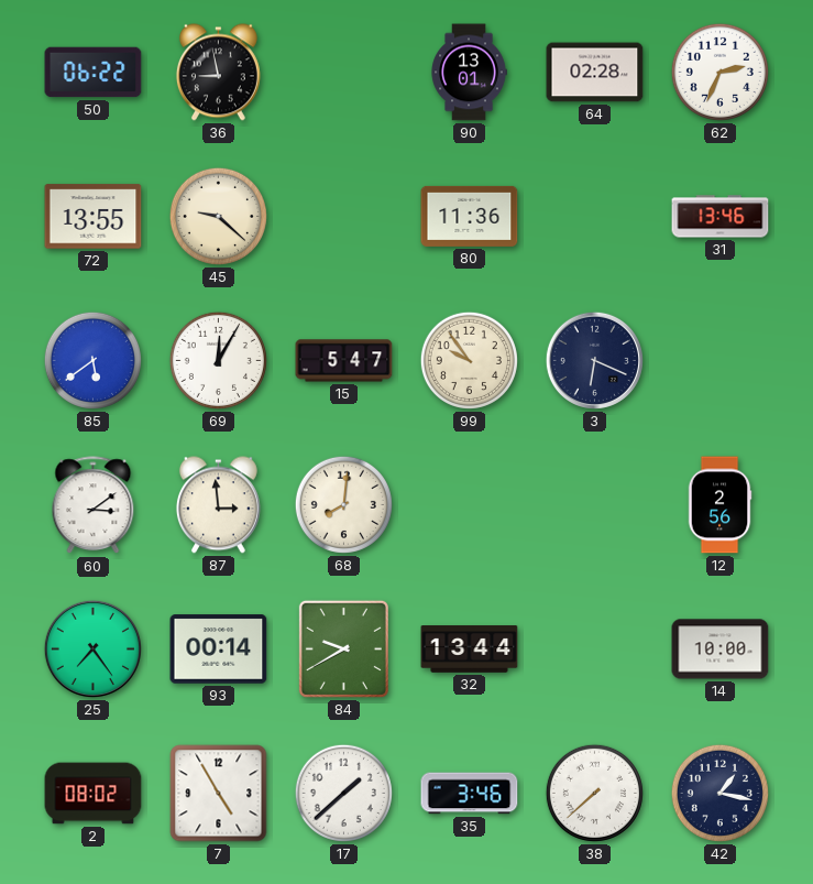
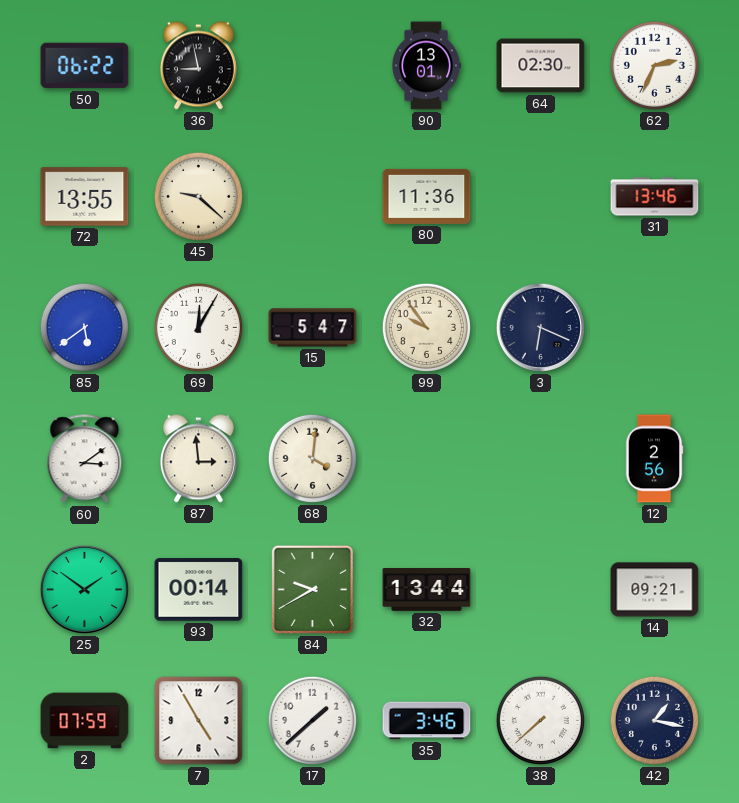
64: 02:28 -> 02:30 (541, 66)
68: 8:01 -> 4:01 (312, 458)
25: 7:24 -> 1:51 (84, 589)
14: 10:00 -> 09:21 (655, 590)
2: 08:02 -> 07:59 (85, 721)
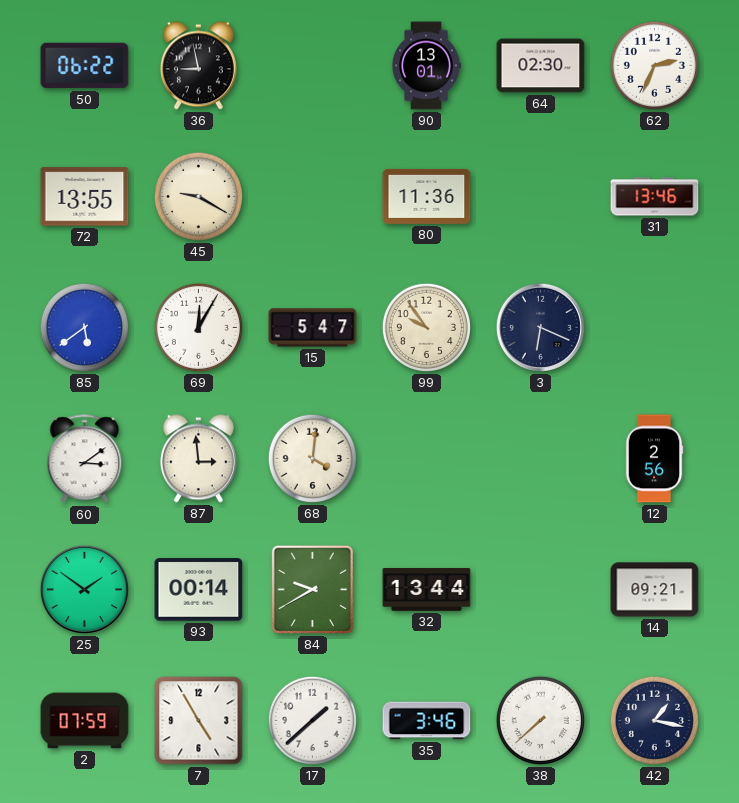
45: 9:22 -> 9:20 (198, 196)
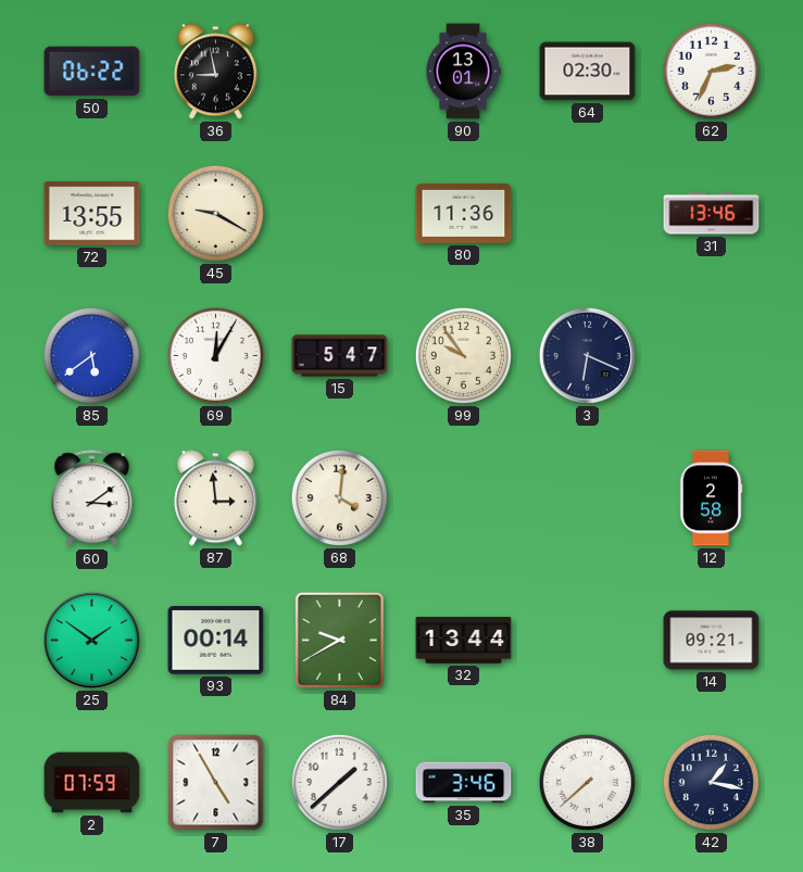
12: 2:56 -> 2:58 (711, 498)
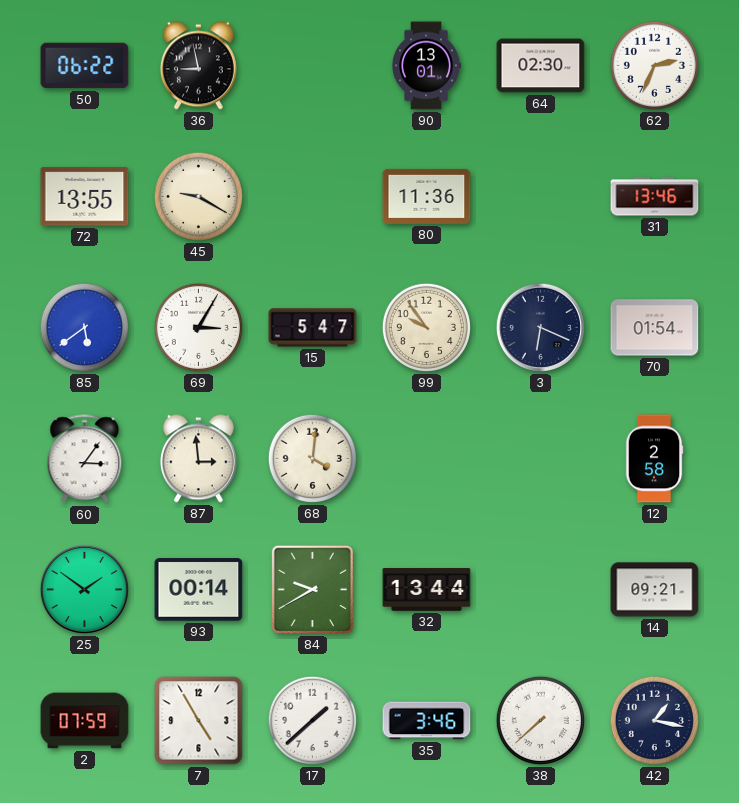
69: 12:05 -> 3:05 (198, 327)
70: none -> 01:54 (655, 328)
60: 3:09 -> 3:06 (85, 459)
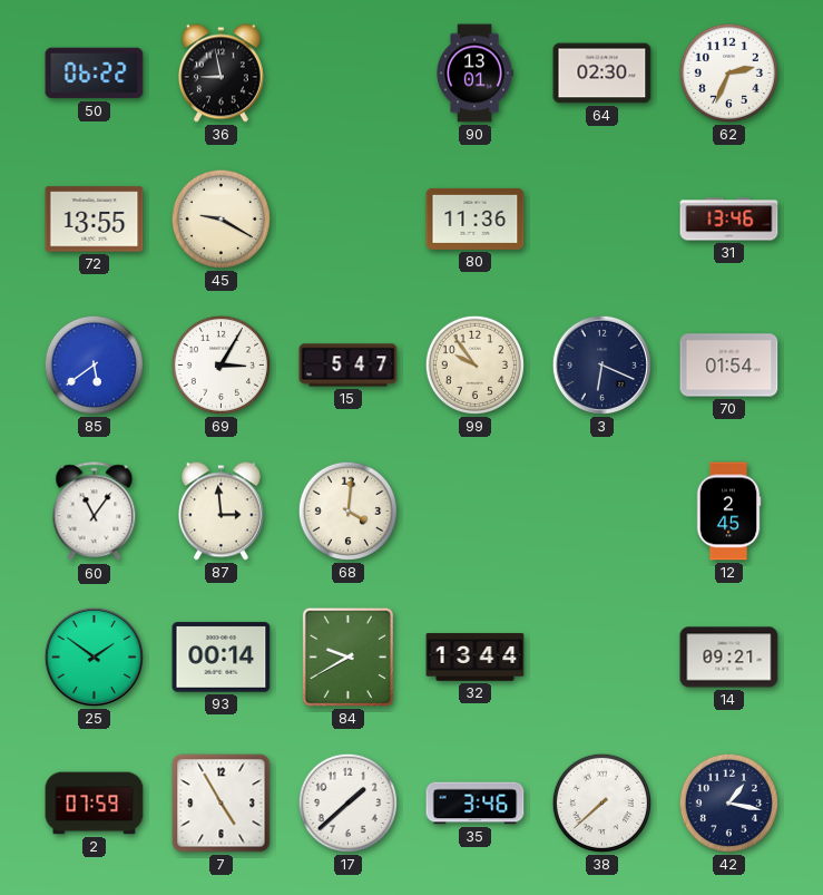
60: 3:06 -> 11:06 (95, 512)
12: 2:58 -> 2:45 (728, 512)
